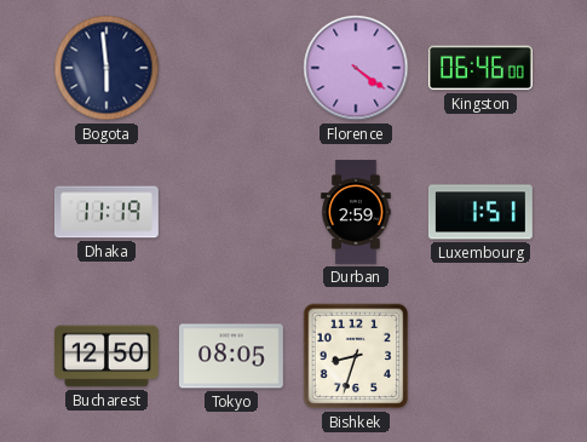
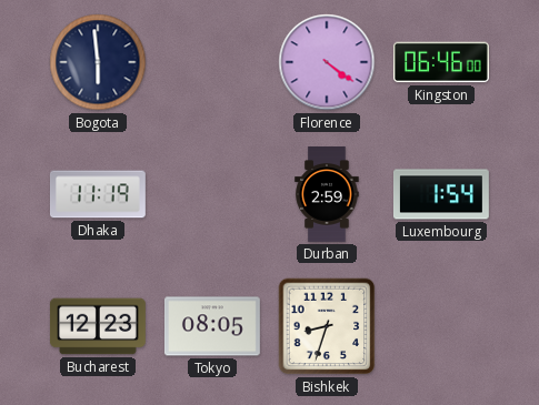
Luxembourg: 1:51 -> 1:54 (441, 194)
Bucharest: 12:50 -> 12:23 (98, 326)
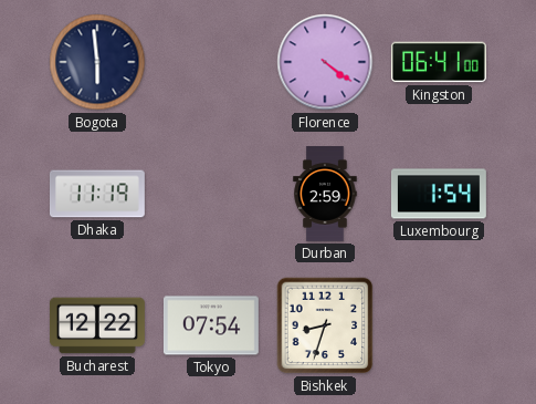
Kingston: 06:46 -> 06:41 (439, 62)
Bucharest: 12:23 -> 12:22 (97, 325)
Tokyo: 08:05 -> 07:54 (211, 325)
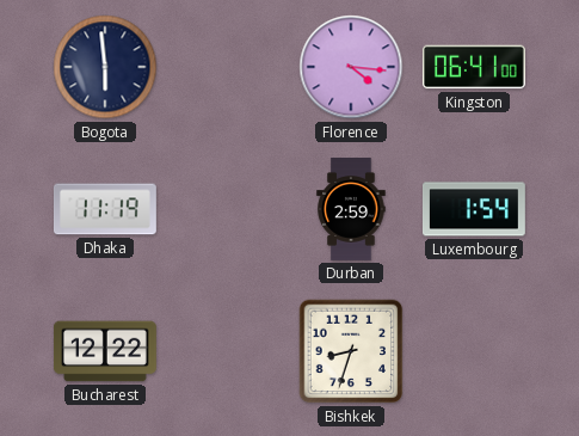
Florence: 4:21 -> 4:16 (351, 67)
Tokyo: 07:54 -> none (211, 325)
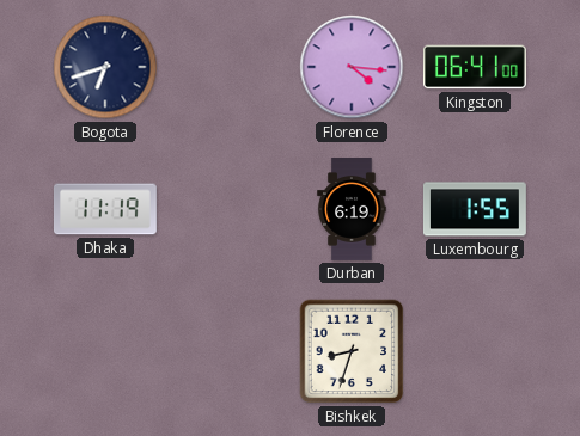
Bogota: 5:59 -> 6:42 (105, 67)
Durban: 2:59 -> 6:19 (352, 210)
Luxembourg: 1:54 -> 1:55 (475, 209)
Bucharest: 12:22 -> none (105, 351)
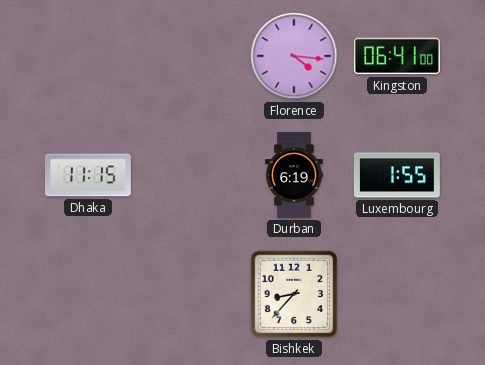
Bogota: 6:42 -> none (105, 67)
Dhaka: 11:19 -> 11:15 (88, 175)
Bishkek: 8:33 -> 8:37 (294, 294)
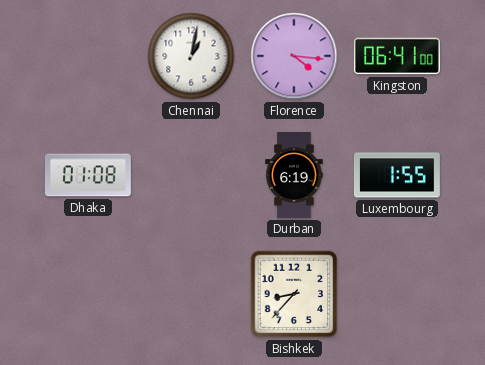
Chennai: none -> 1:02 (191, 56)
Dhaka: 11:15 -> 01:08 (88, 175)
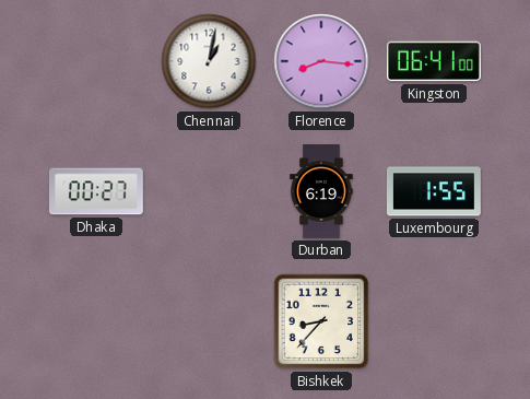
Florence: 4:16 -> 8:16 (321, 61)
Dhaka: 01:08 -> 00:27 (96, 191)
